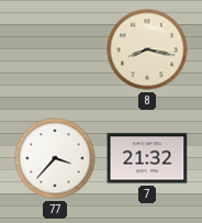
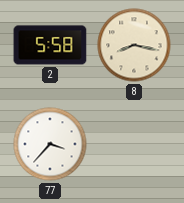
2: none -> 5:58 (50, 45)
7: 21:32 -> none (147, 158)
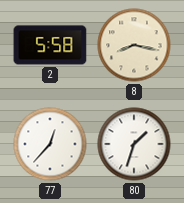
77: 3:37 -> 12:37 (50, 144)
80: none -> 1:33 (134, 144)
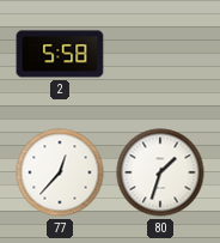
8: 8:17 -> none (134, 45)
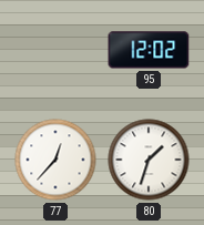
2: 5:58 -> none (60, 54)
95: none -> 12:02 (149, 50)
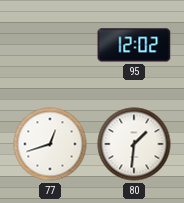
77: 12:37 -> 12:42 (50, 144)
80: 1:33 -> 1:31 (134, 144)
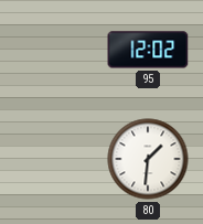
77: 12:42 -> none (50, 144)
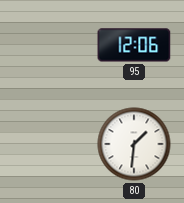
95: 12:02 -> 12:06 (134, 45)
